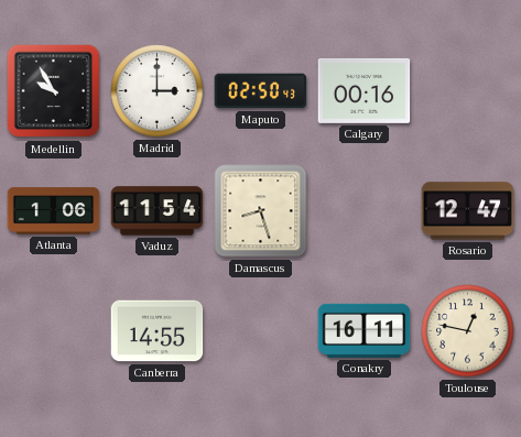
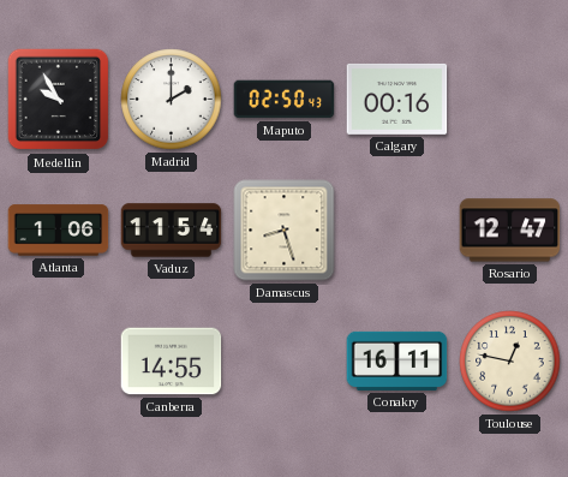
Madrid: 3:00 -> 2:00 (172, 100)
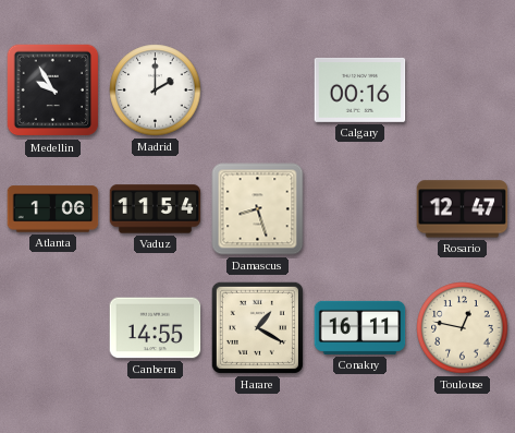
Maputo: 02:50 -> none (285, 100)
Harare: none -> 1:20 (257, 327)
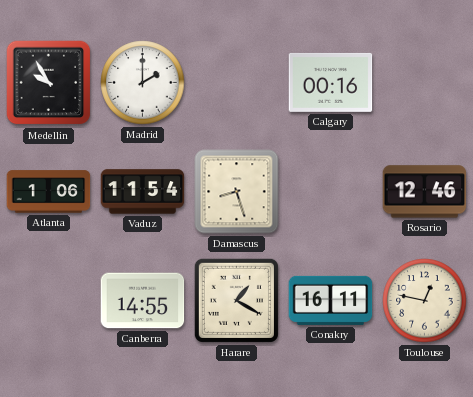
Rosario: 12:47 -> 12:46 (425, 192)
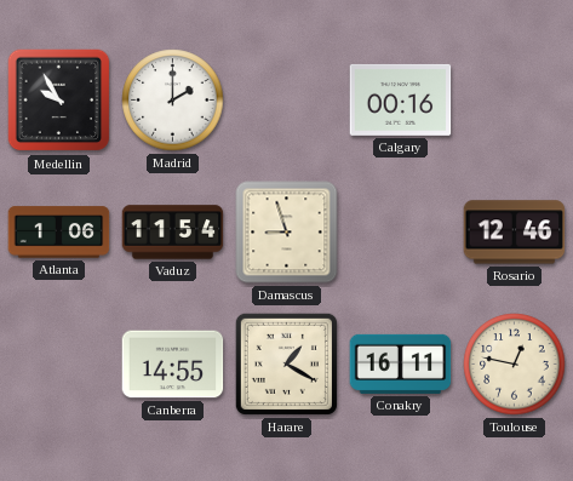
Damascus: 8:27 -> 8:57 (287, 233)
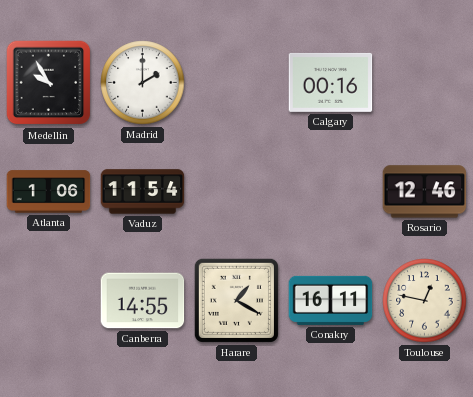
Damascus: 8:57 -> none (287, 233)
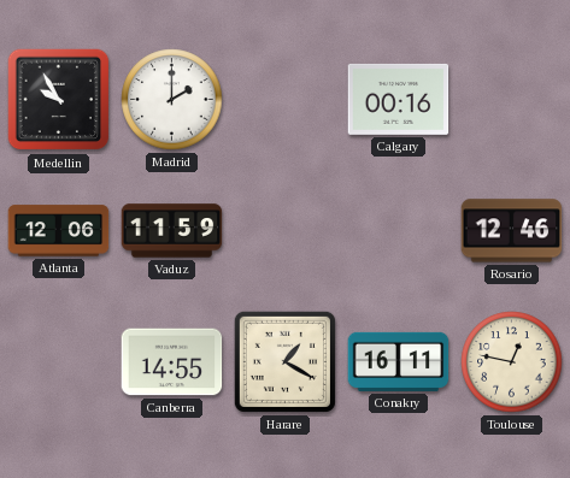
Atlanta: 1:06 -> 12:06 (59, 231)
Vaduz: 11:54 -> 11:59 (172, 231)
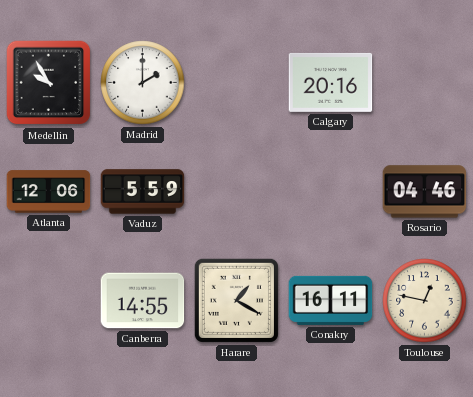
Calgary: 00:16 -> 20:16 (331, 82)
Vaduz: 11:59 -> 5:59 (143, 192)
Rosario: 12:46 -> 04:46 (425, 192)
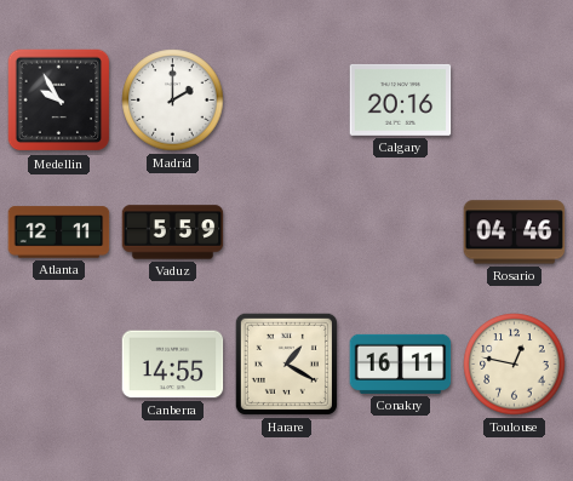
Atlanta: 12:06 -> 12:11 (59, 233)
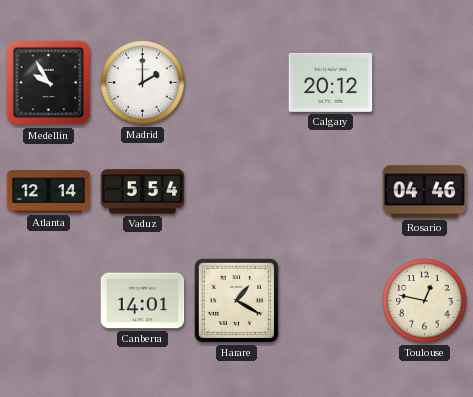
Calgary: 20:16 -> 20:12 (331, 82)
Atlanta: 12:11 -> 12:14 (49, 192)
Vaduz: 5:59 -> 5:54 (143, 192)
Canberra: 14:55 -> 14:01 (143, 301)
Conakry: 16:11 -> none (401, 363)
